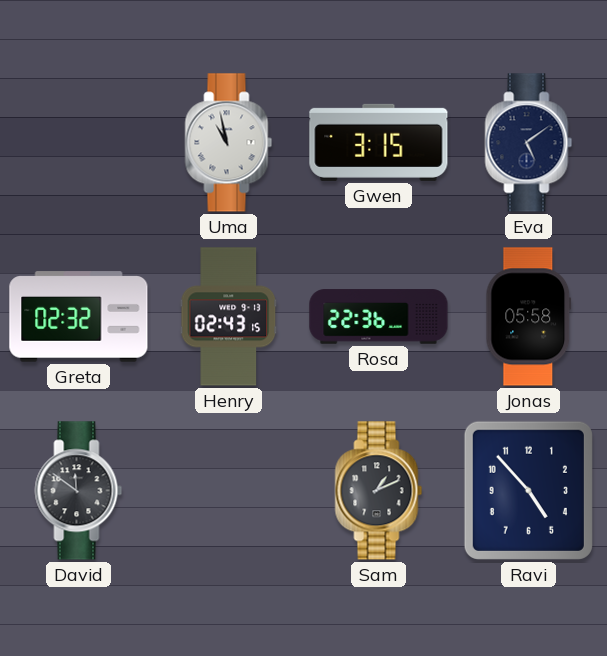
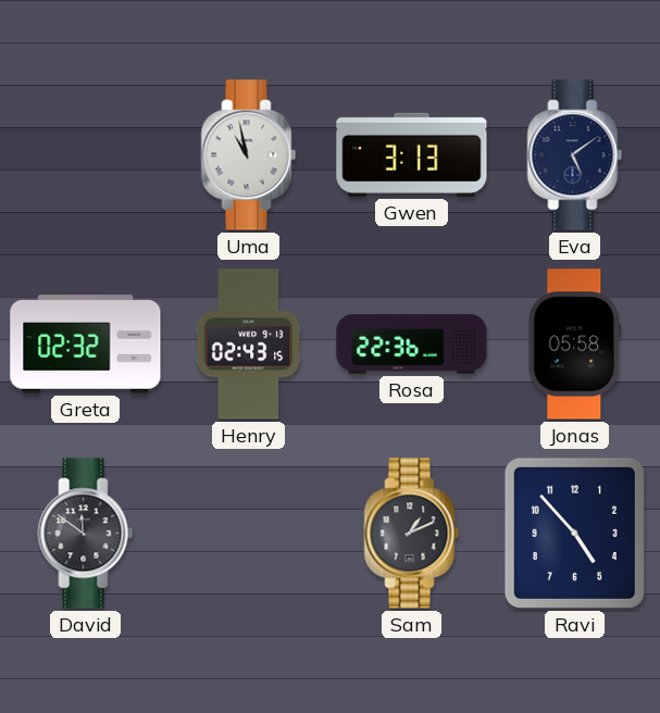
Gwen: 3:15 -> 3:13 (412, 154)
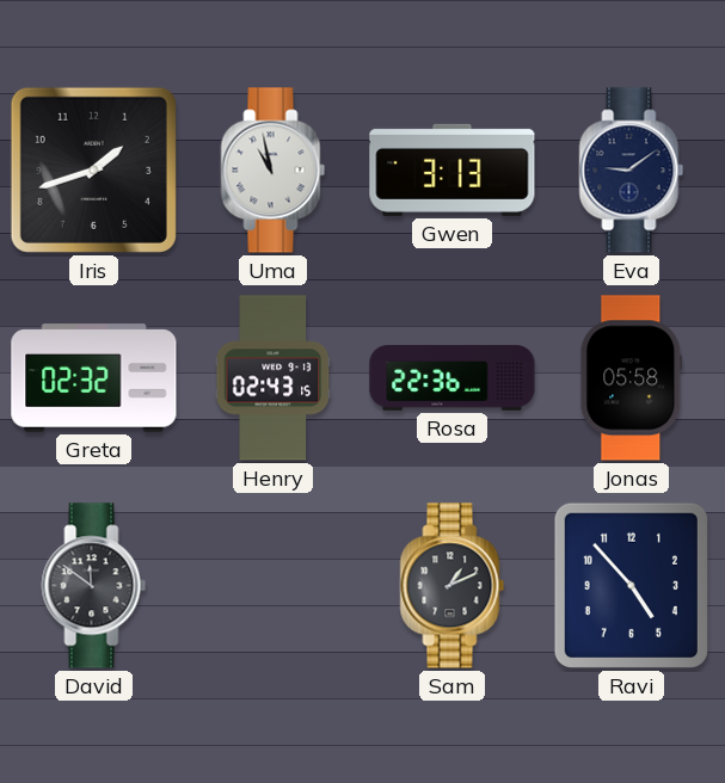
Iris: none -> 1:42 (93, 169)
Eva: 5:09 -> 9:09 (632, 171)
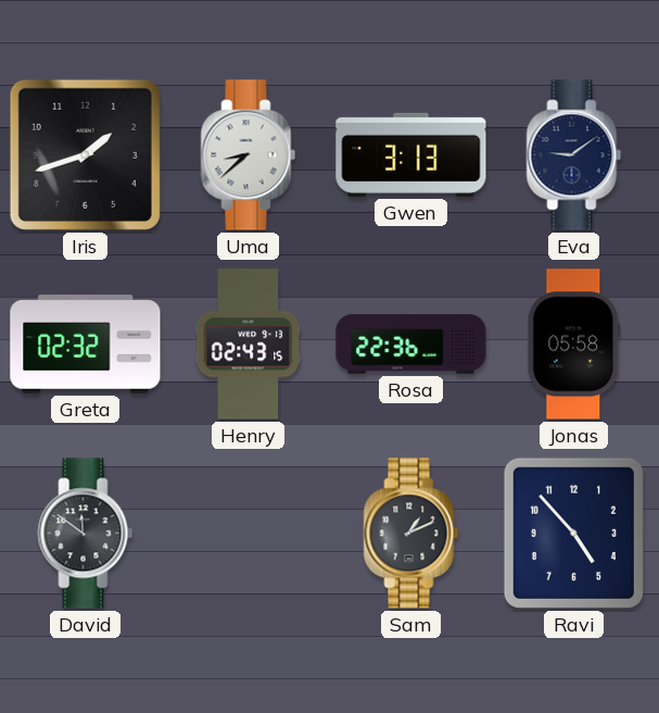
Uma: 10:58 -> 8:38 (249, 155)
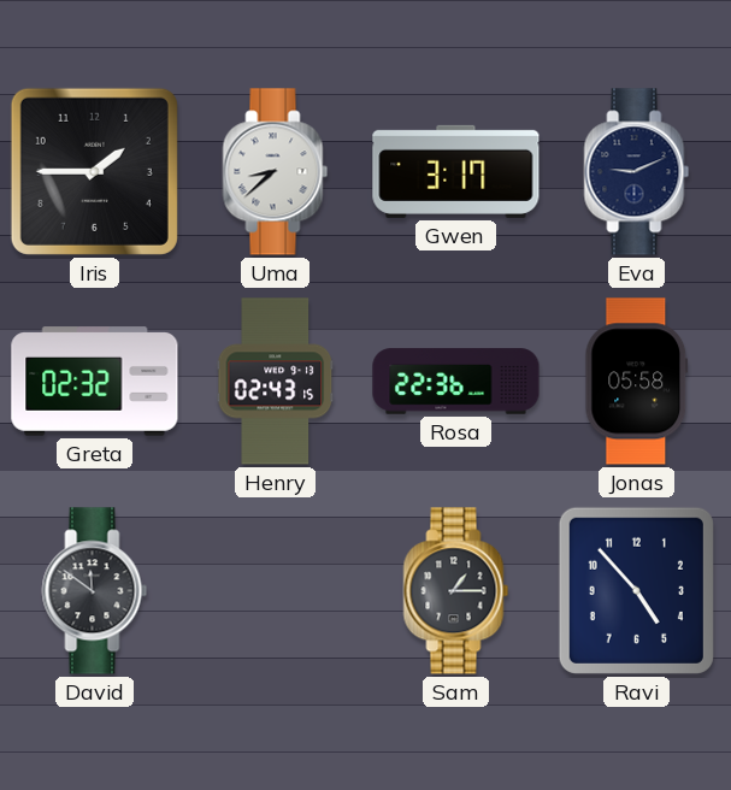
Iris: 1:42 -> 1:45 (94, 171)
Gwen: 3:13 -> 3:17 (456, 171)
Eva: 9:09 -> 9:11 (637, 172)
Sam: 1:11 -> 1:15 (456, 591)
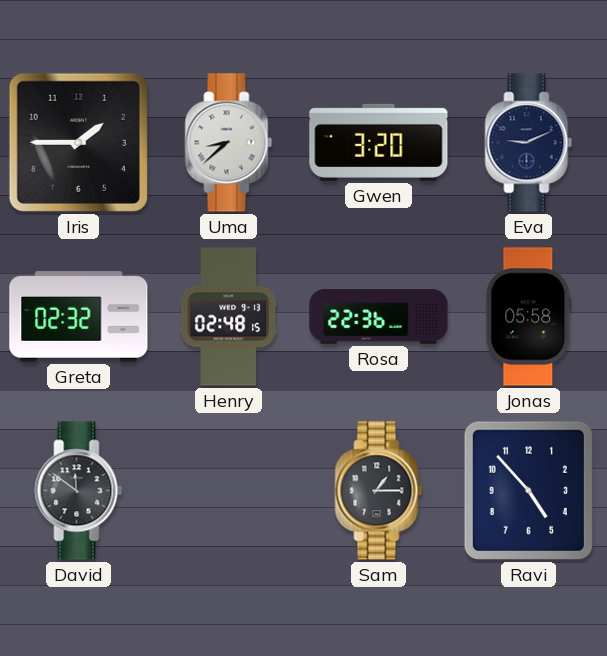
Gwen: 3:17 -> 3:20 (379, 142)
Henry: 02:43 -> 02:48 (229, 317)
